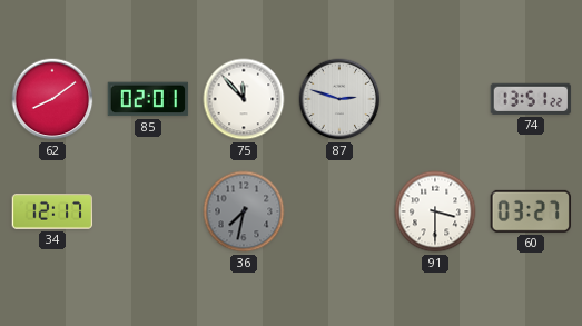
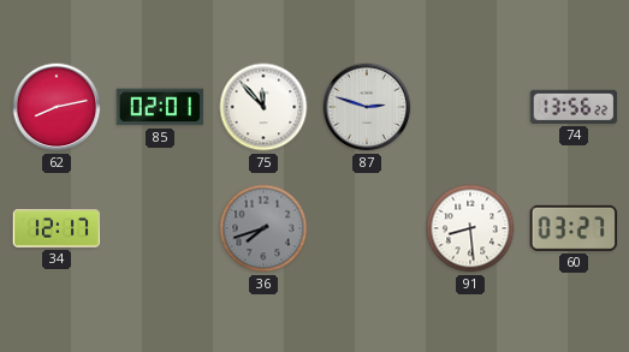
62: 8:09 -> 8:13 (57, 107)
74: 13:51 -> 13:56 (574, 107)
36: 7:32 -> 7:42 (263, 228)
91: 3:30 -> 8:29 (470, 228)
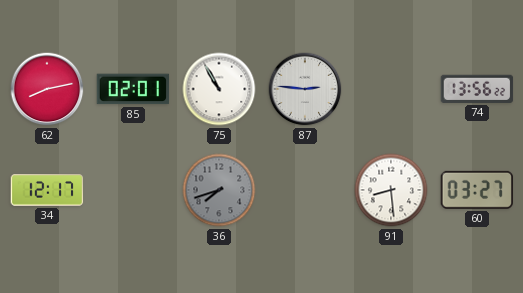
75: 11:53 -> 10:55 (219, 89)
87: 2:48 -> 2:46 (305, 89)
